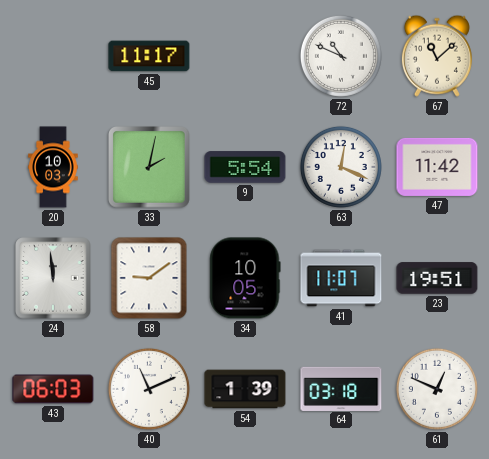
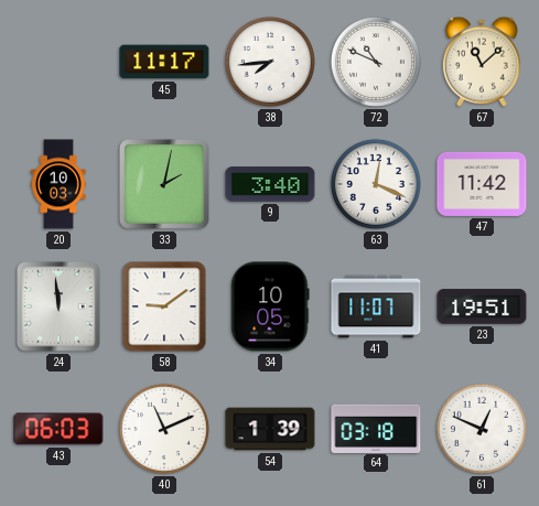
38: none -> 7:44 (270, 62)
9: 5:54 -> 3:40 (270, 184)
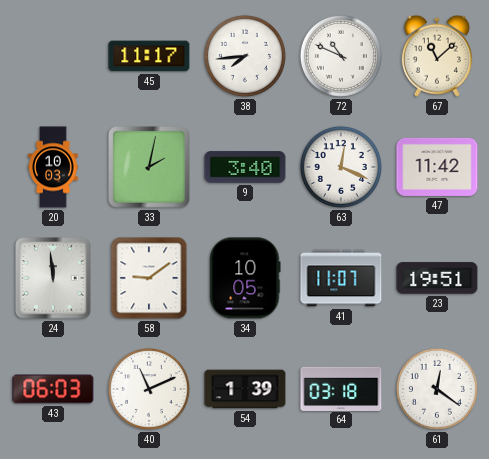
61: 12:49 -> 12:21 (437, 389)
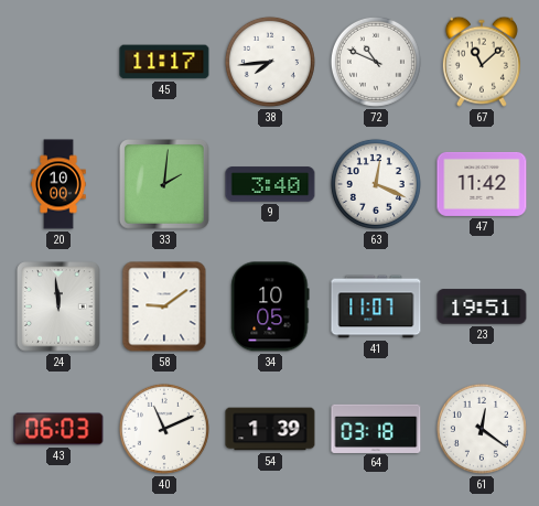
20: 10:03 -> 10:00 (58, 184)
33: 2:02 -> 2:01 (164, 184)
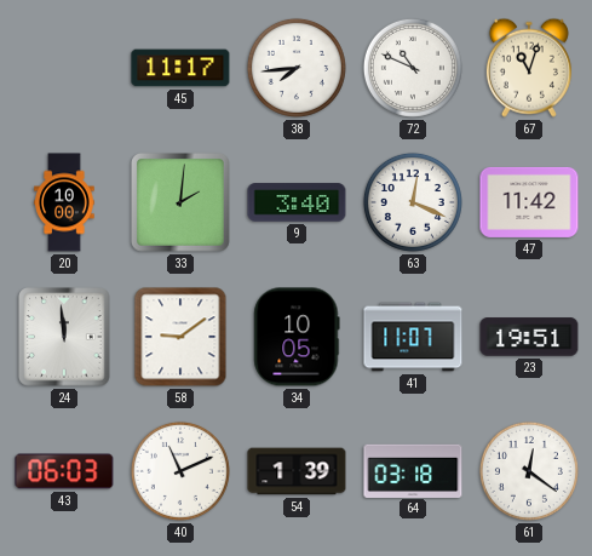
67: 11:08 -> 11:03 (529, 68)
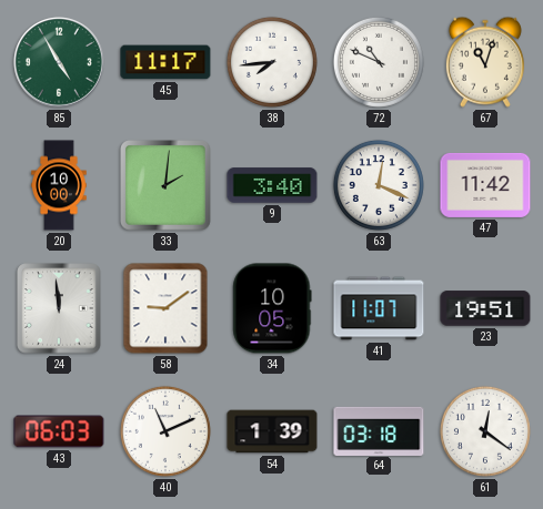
85: none -> 4:55 (60, 63)
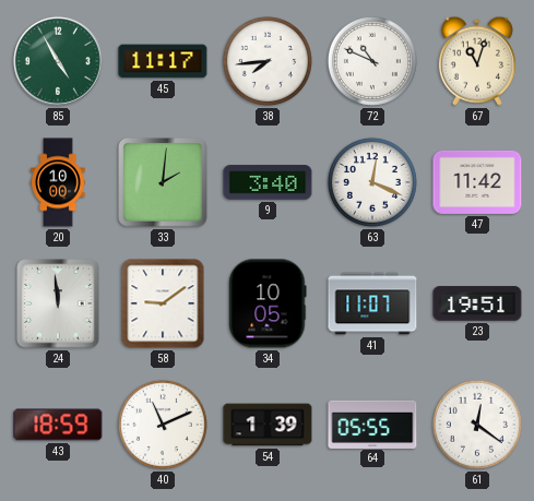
43: 06:03 -> 18:59 (58, 425)
64: 03:18 -> 05:55 (372, 424)
